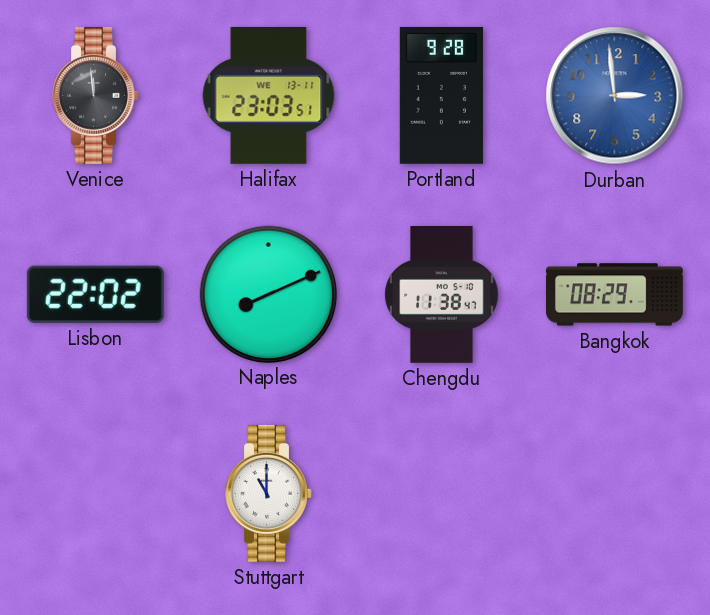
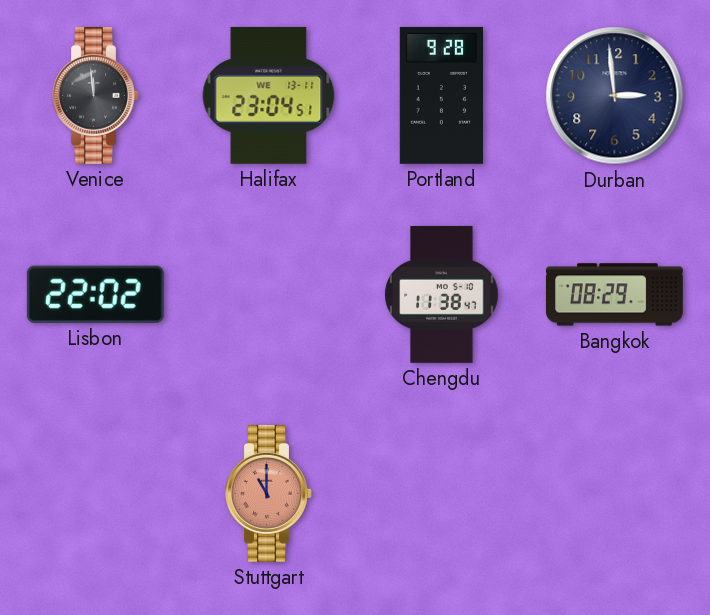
Halifax: 23:03 -> 23:04 (269, 95)
Durban dial: blue -> navy (615, 96)
Naples: 8:11 -> none (268, 294)
Stuttgart dial: white -> salmon (269, 493)
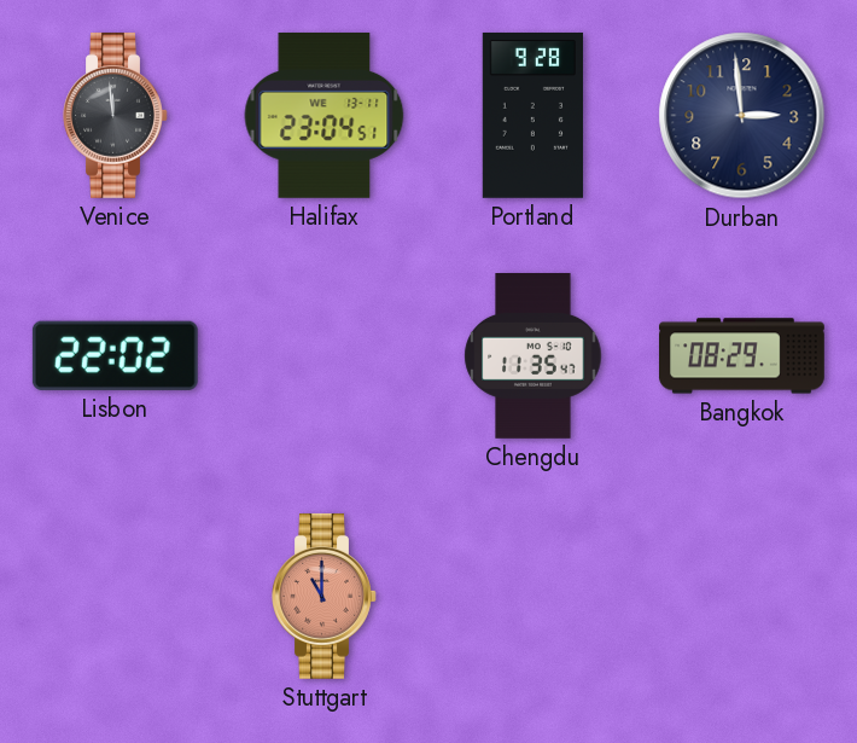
Chengdu: 11:38 -> 11:35 (534, 356)
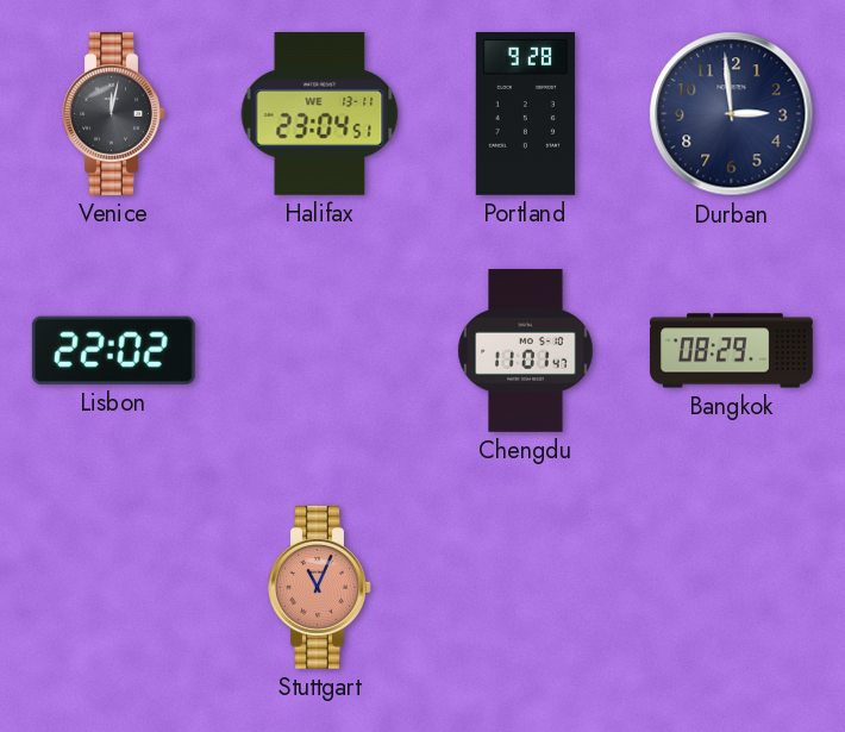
Venice: 11:59 -> 12:02 (114, 113)
Chengdu: 11:35 -> 11:01 (526, 351)
Stuttgart: 11:00 -> 11:04 (320, 587)
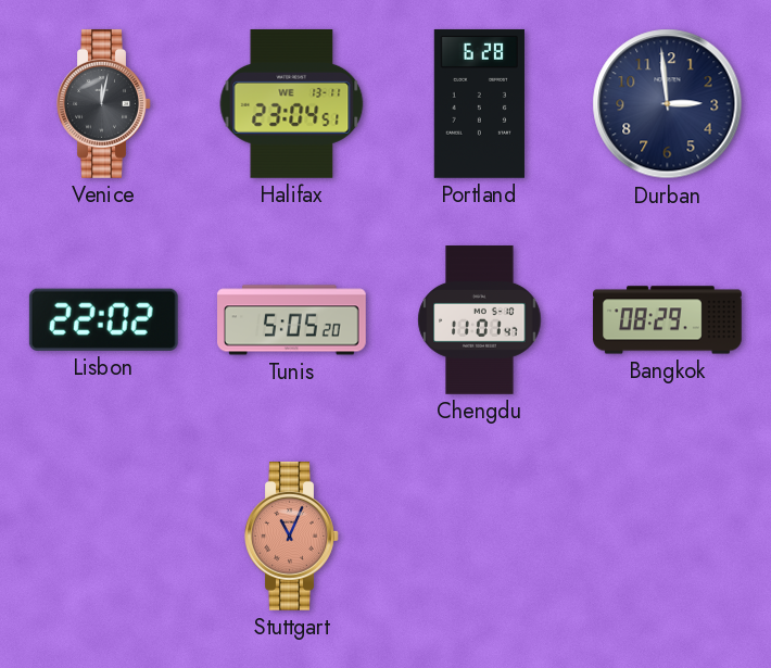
Portland: 9:28 -> 6:28 (479, 103)
Tunis: none -> 5:05 (292, 320)
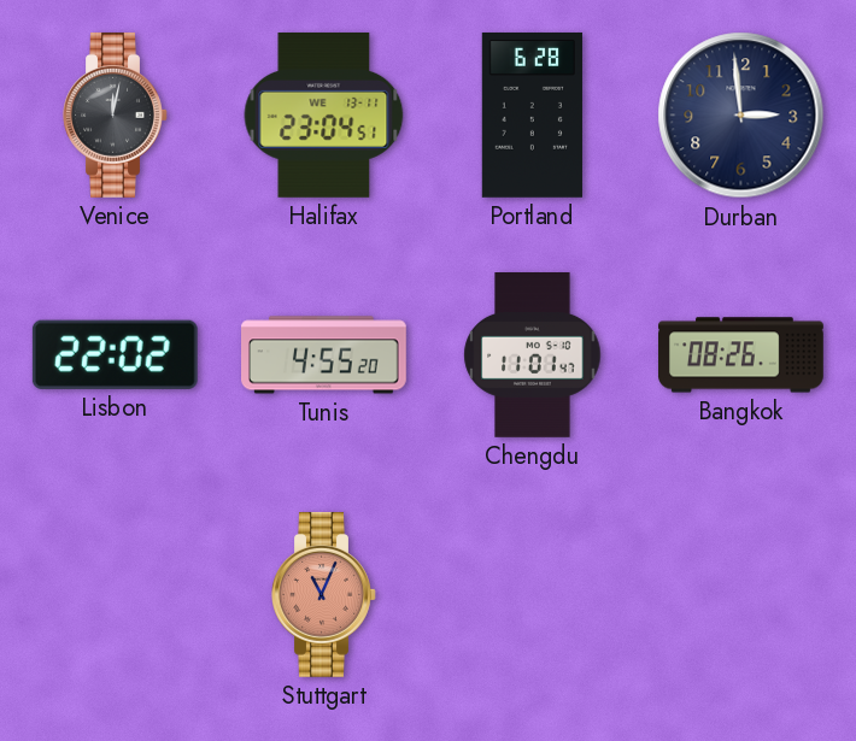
Tunis: 5:05 -> 4:55 (324, 355)
Bangkok: 08:29 -> 08:26 (741, 355)
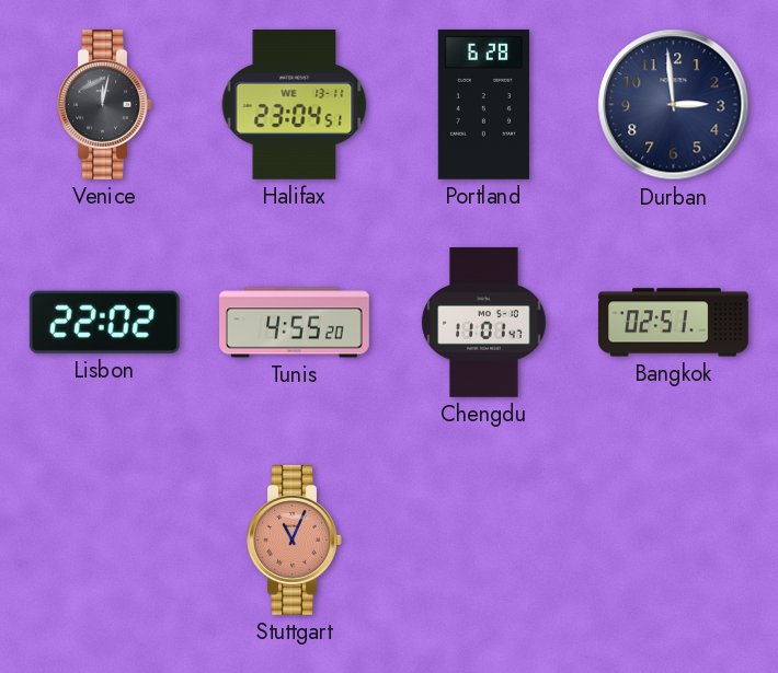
Bangkok: 08:26 -> 02:51 (674, 323)
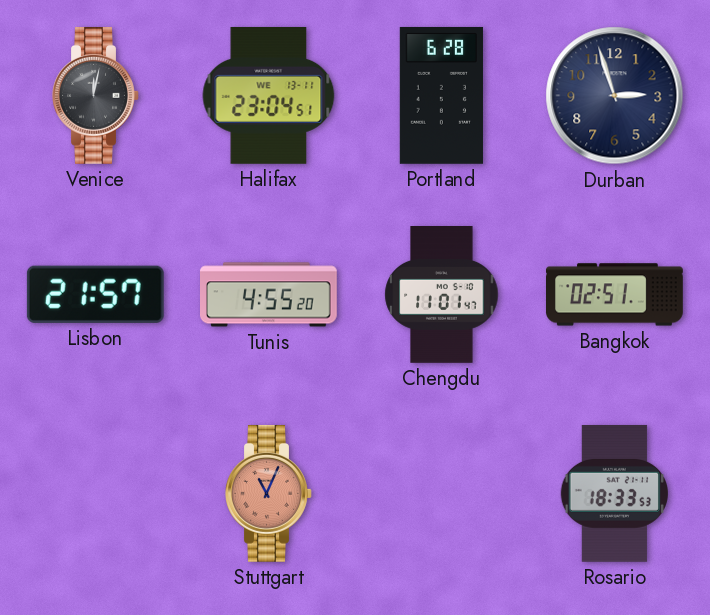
Durban: 2:59 -> 2:57 (615, 96)
Lisbon: 22:02 -> 21:57 (95, 294)
Rosario: none -> 18:33 (614, 493)
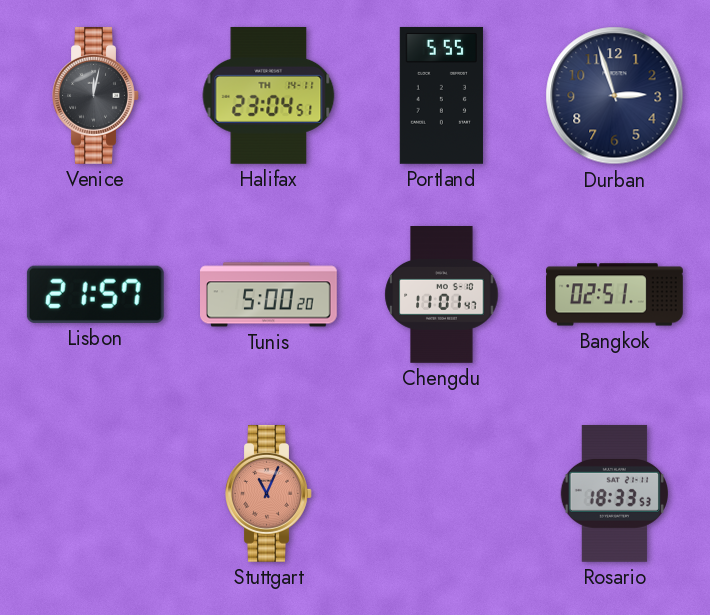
Halifax date: WE 13-11 -> TH 14-11 (269, 95)
Portland: 6:28 -> 5:55 (441, 95)
Tunis: 4:55 -> 5:00 (269, 295)
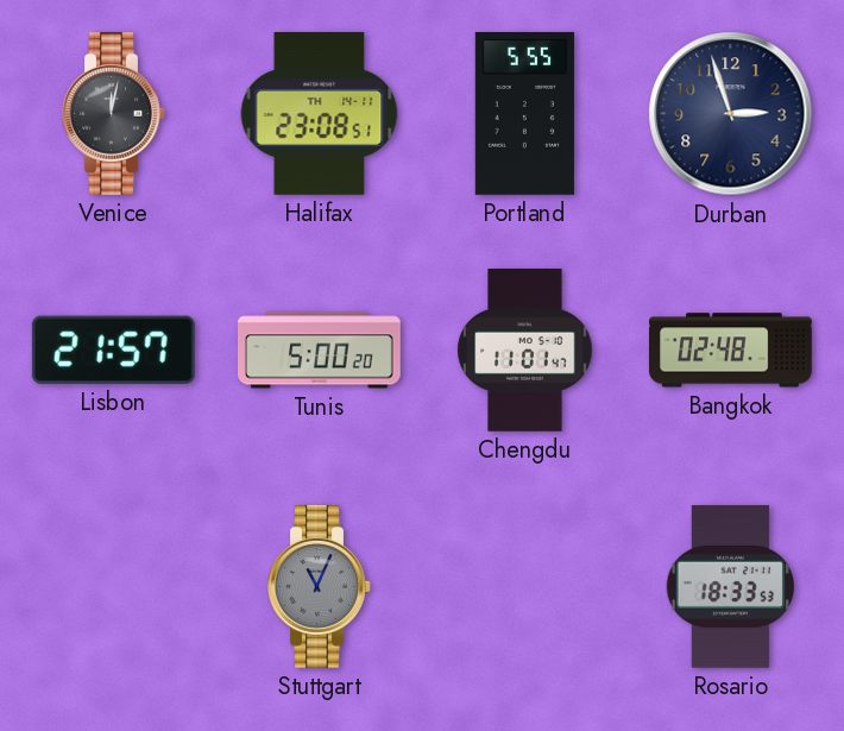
Halifax: 23:04 -> 23:08 (320, 113)
Bangkok: 02:51 -> 02:48 (731, 351)
Stuttgart dial: salmon -> grey (320, 586)
